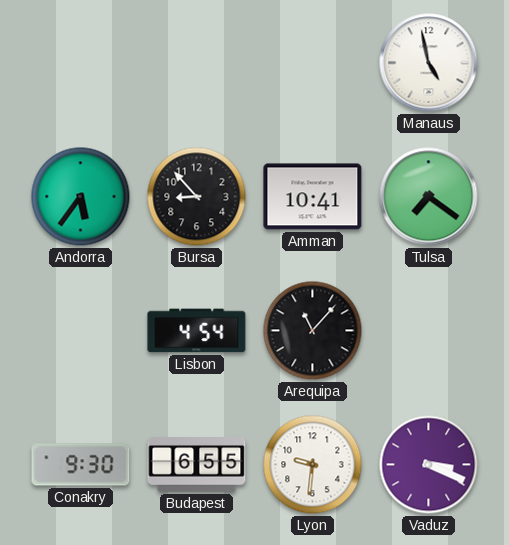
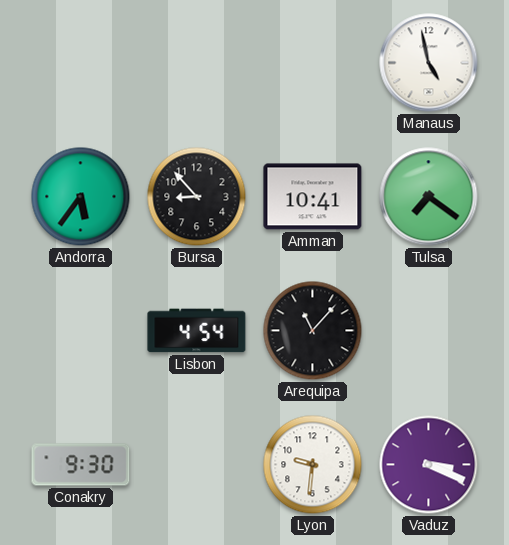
Budapest: 6:55 -> none (197, 465)
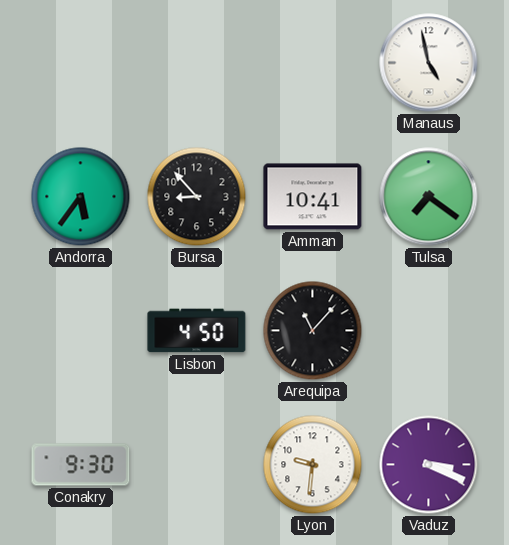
Lisbon: 4:54 -> 4:50 (197, 331)
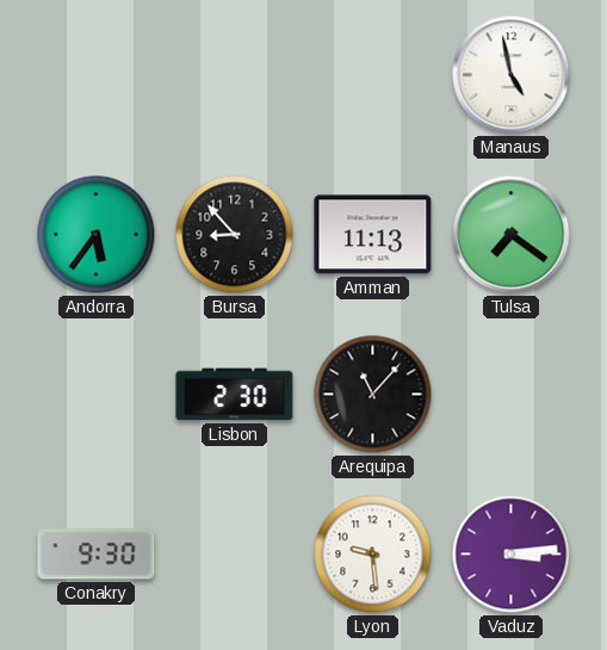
Amman: 10:41 -> 11:13 (373, 235)
Lisbon: 4:50 -> 2:30 (235, 395)
Lyon: 9:31 -> 9:29 (373, 555)
Vaduz: 3:19 -> 3:14 (512, 555)
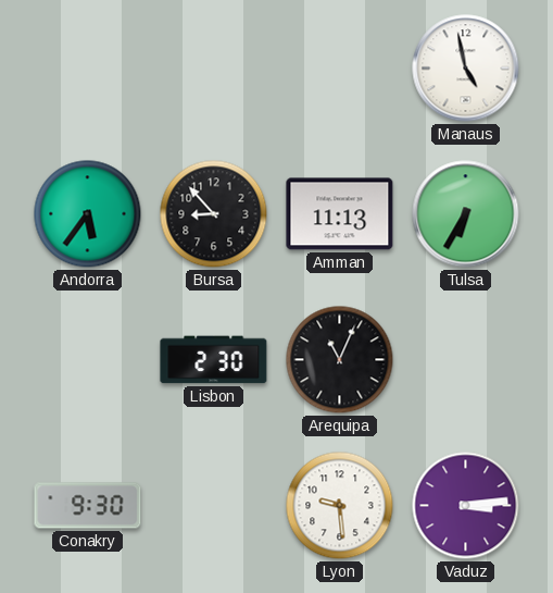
Tulsa: 7:21 -> 6:35 (466, 214)
Arequipa: 11:07 -> 11:04 (340, 360)
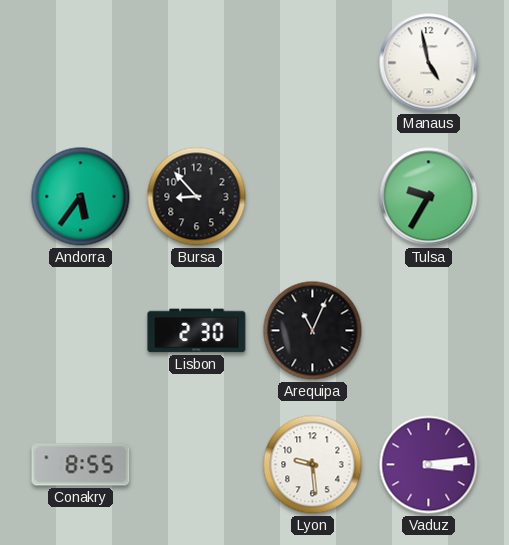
Amman: 11:13 -> none (340, 214)
Tulsa: 6:35 -> 9:35 (429, 197)
Conakry: 9:30 -> 8:55 (81, 465)
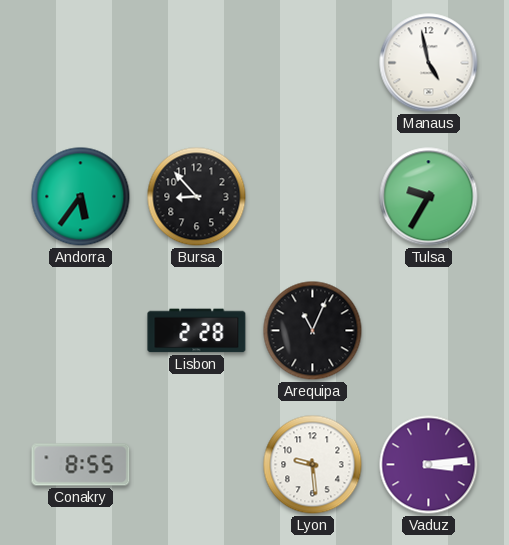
Lisbon: 2:30 -> 2:28 (197, 331)
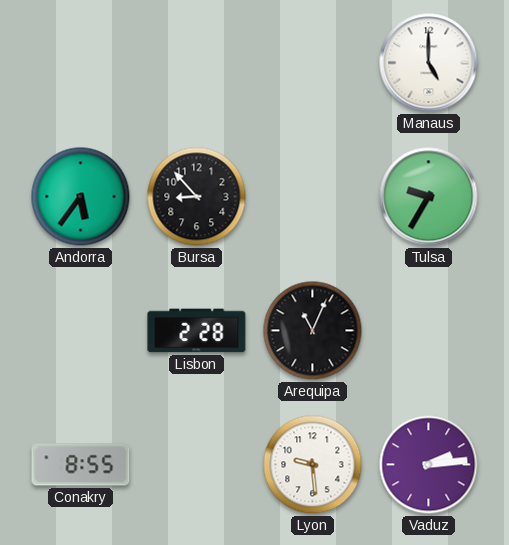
Manaus: 4:58 -> 5:00 (429, 63)
Vaduz: 3:14 -> 2:14 (429, 465)
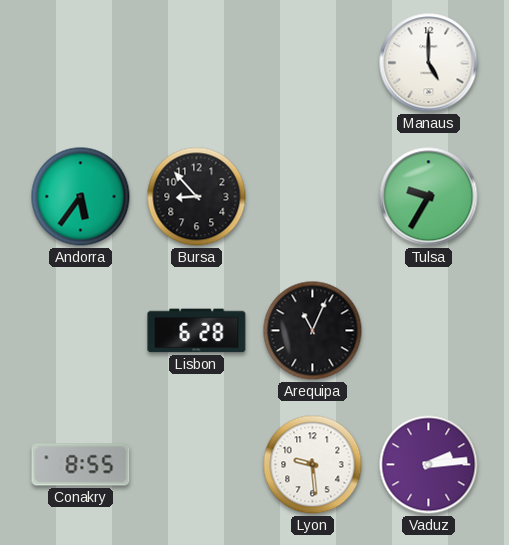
Lisbon: 2:28 -> 6:28 (197, 331)
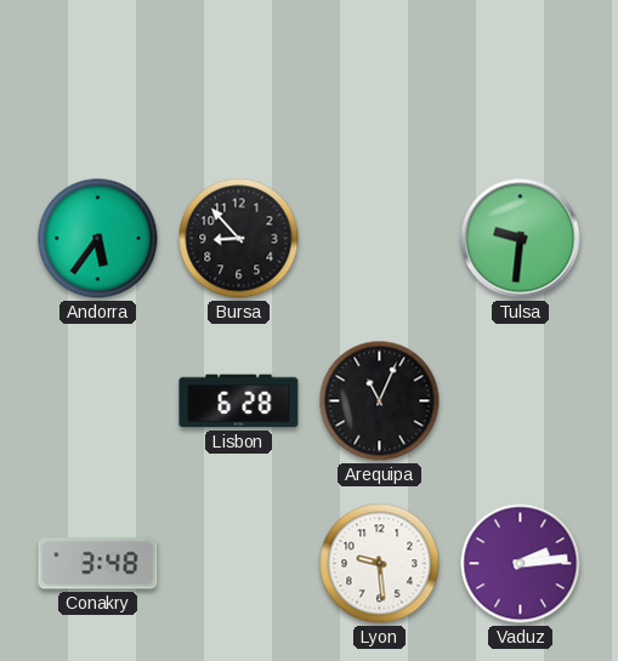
Manaus: 5:00 -> none (429, 63)
Tulsa: 9:35 -> 9:31 (521, 239)
Conakry: 8:55 -> 3:48 (98, 564)
